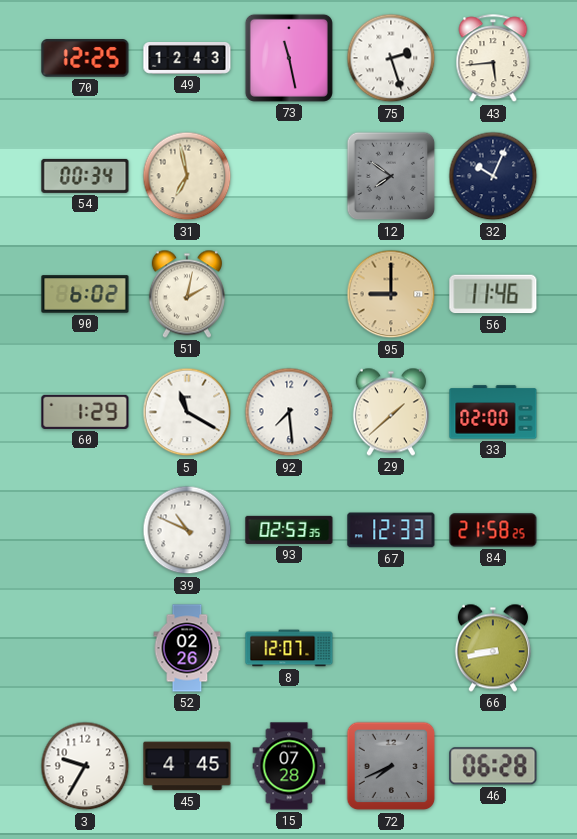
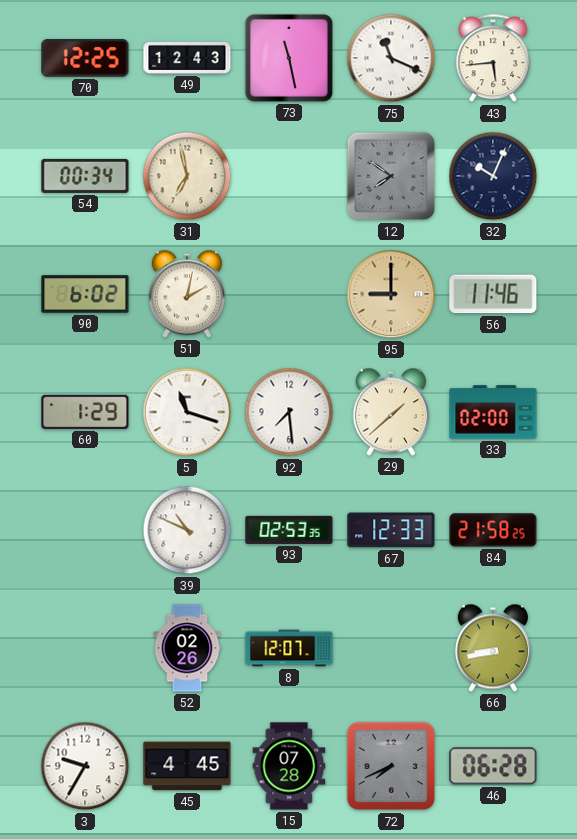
75: 2:27 -> 11:19 (391, 58)
5: 11:20 -> 11:18 (187, 412)
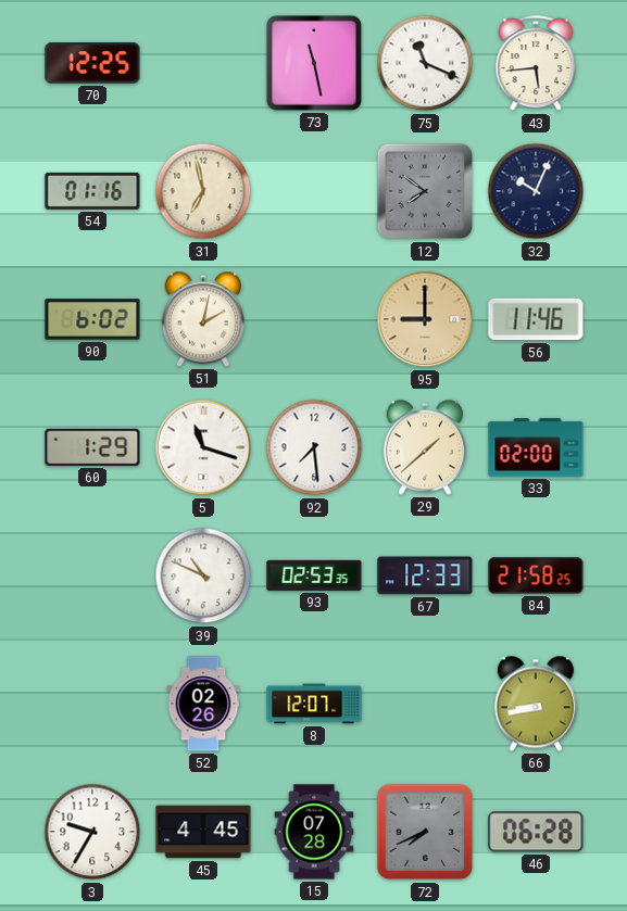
49: 12:43 -> none (187, 59)
54: 00:34 -> 01:16 (92, 191)
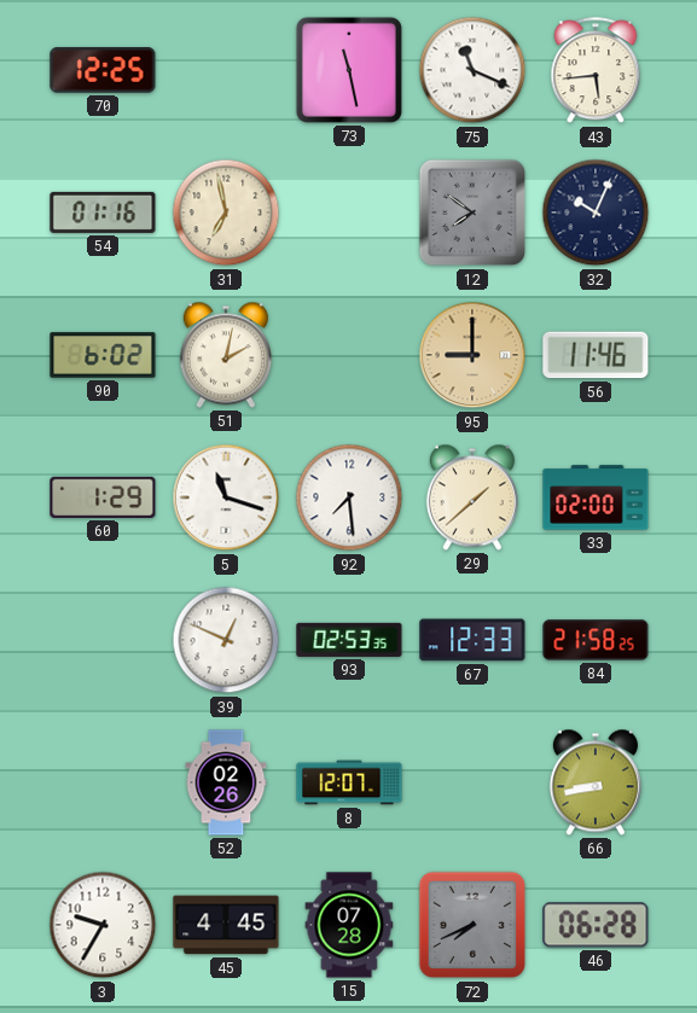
39: 10:49 -> 12:49 (226, 640)
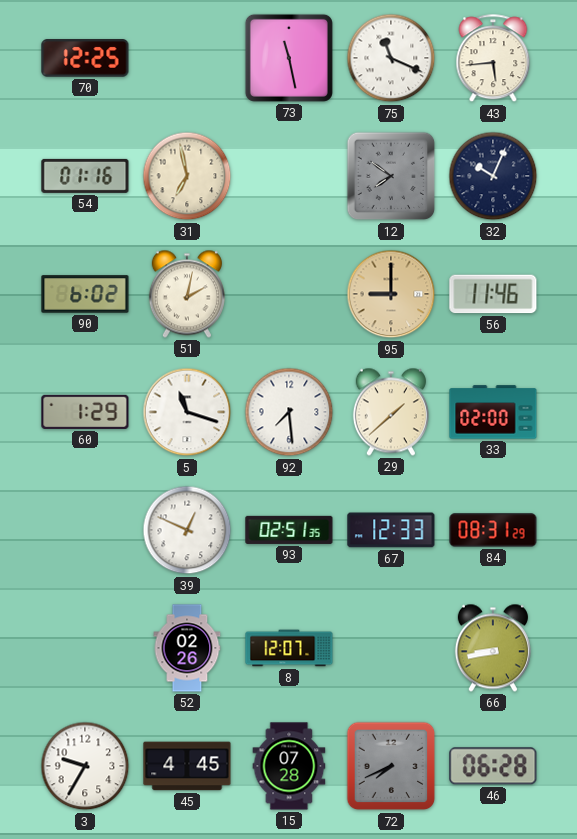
93: 02:53 -> 02:51 (289, 530)
84: 21:58 -> 08:31 (493, 530)
